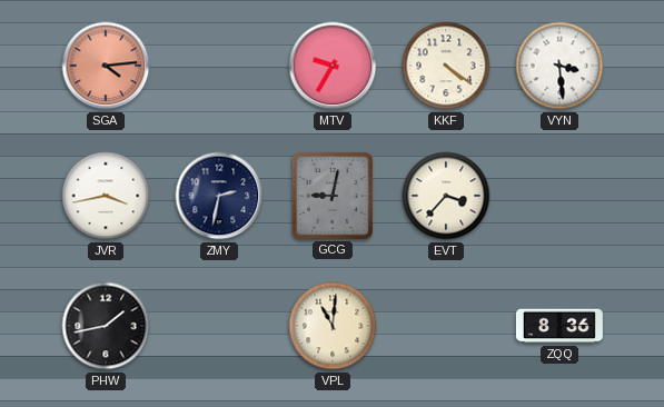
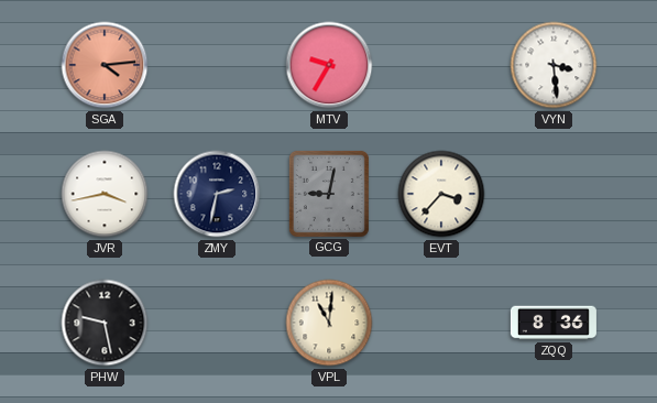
KKF: 4:21 -> none (446, 66)
PHW: 1:43 -> 9:28 (105, 323)
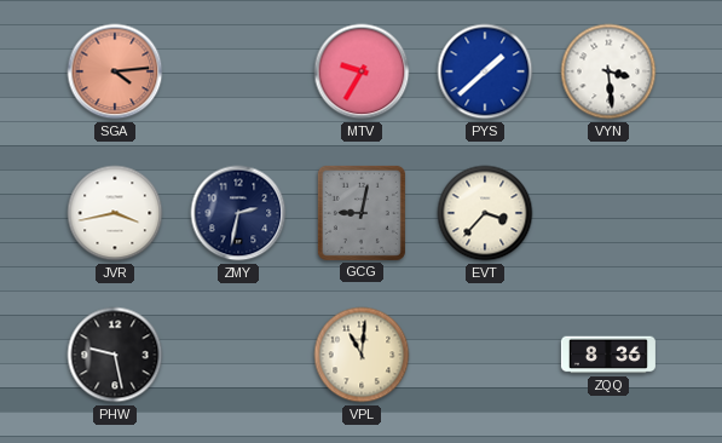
PYS: none -> 1:38 (485, 71)
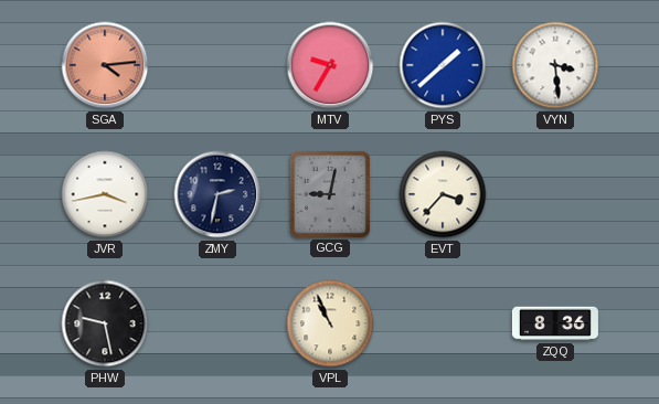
VPL: 11:01 -> 10:56 (330, 323)
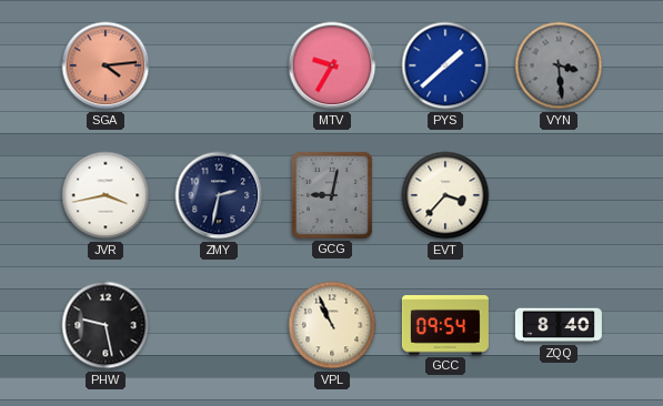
VYN dial: white -> grey (559, 65)
GCC: none -> 09:54 (445, 325)
ZQQ: 8:36 -> 8:40 (559, 325)
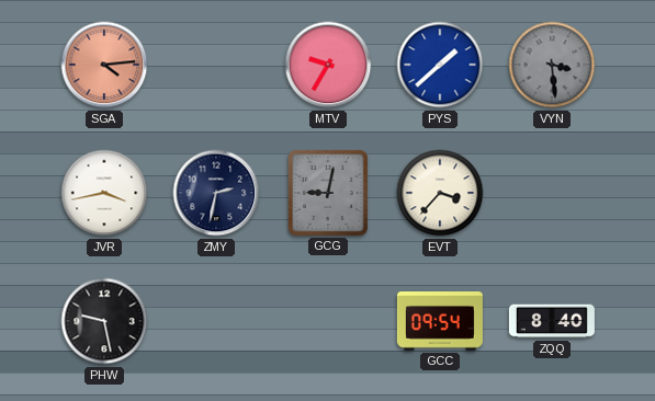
VPL: 10:56 -> none (332, 325)
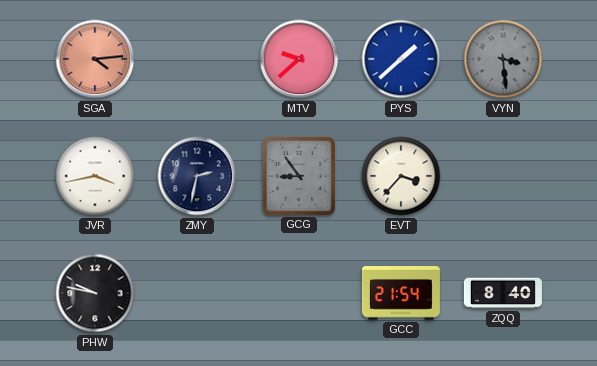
MTV: 9:35 -> 9:38 (299, 59)
GCG: 9:02 -> 8:54 (299, 176)
PHW: 9:28 -> 9:47 (95, 293)
GCC: 09:54 -> 21:54 (401, 293)
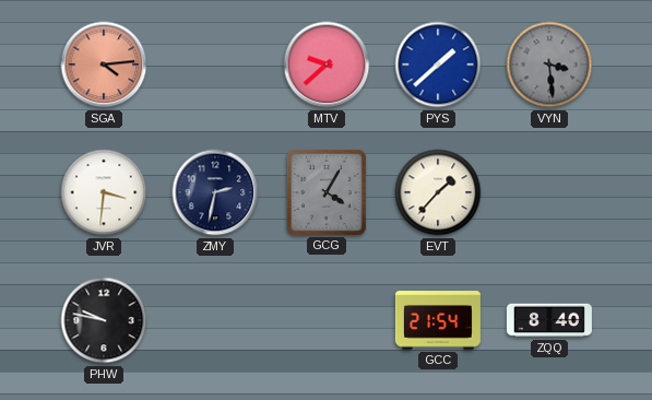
JVR: 3:43 -> 3:31 (104, 192)
GCG: 8:54 -> 4:05 (327, 192)
EVT: 3:37 -> 1:37 (438, 192)
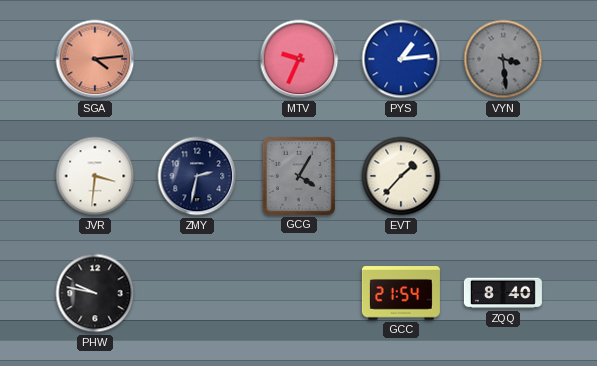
MTV: 9:38 -> 9:34 (299, 59)
PYS: 1:38 -> 1:14 (401, 59)
